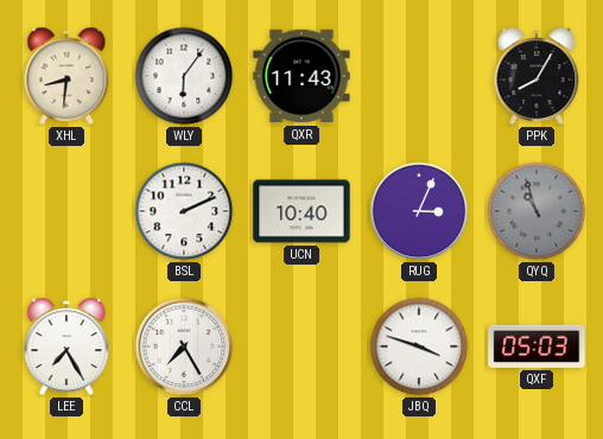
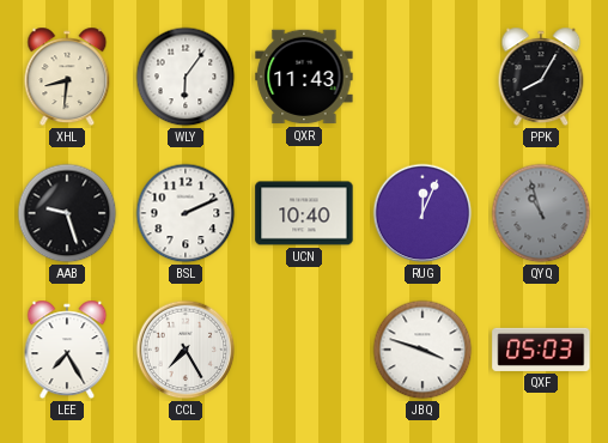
AAB: none -> 9:27 (67, 213)
RUG: 3:04 -> 12:04 (422, 213)
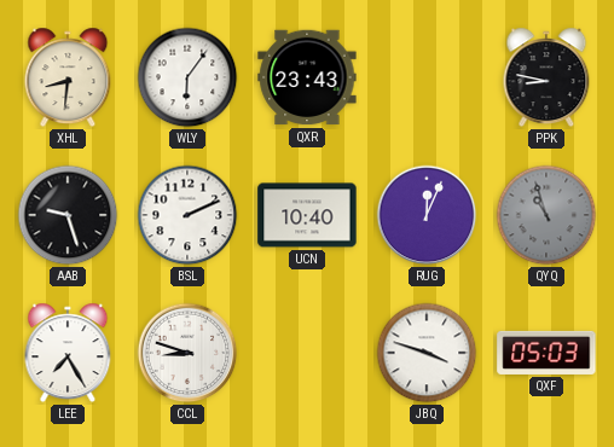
QXR: 11:43 -> 23:43 (307, 77)
PPK: 8:05 -> 8:47 (546, 77)
CCL: 7:25 -> 8:48 (187, 353)
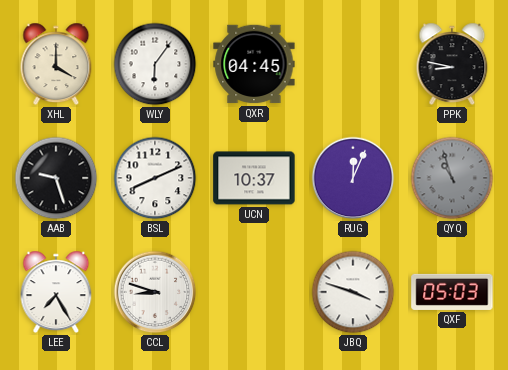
XHL: 8:31 -> 4:00 (56, 64)
QXR: 23:43 -> 04:45 (254, 64)
BSL: 2:11 -> 8:11 (155, 178)
UCN: 10:40 -> 10:37 (254, 178)
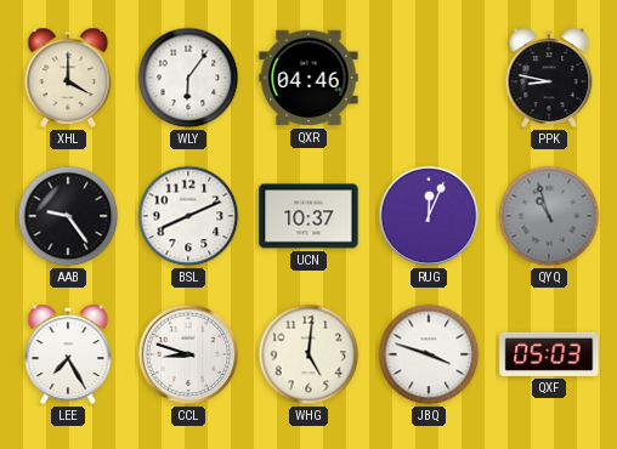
QXR: 04:45 -> 04:46 (308, 78)
AAB: 9:27 -> 9:24 (68, 216)
WHG: none -> 5:01 (308, 354)
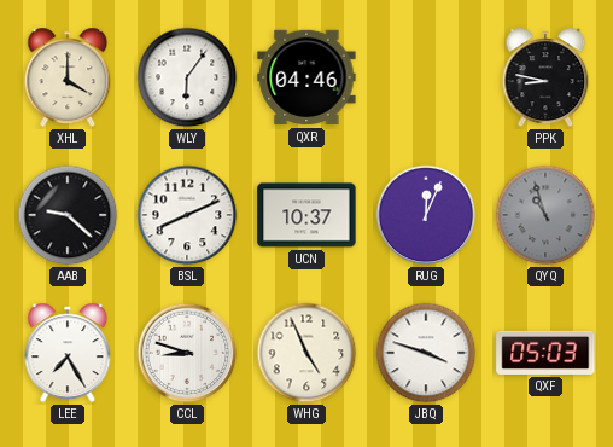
AAB: 9:24 -> 9:22 (68, 215)
WHG: 5:01 -> 4:56 (306, 353)
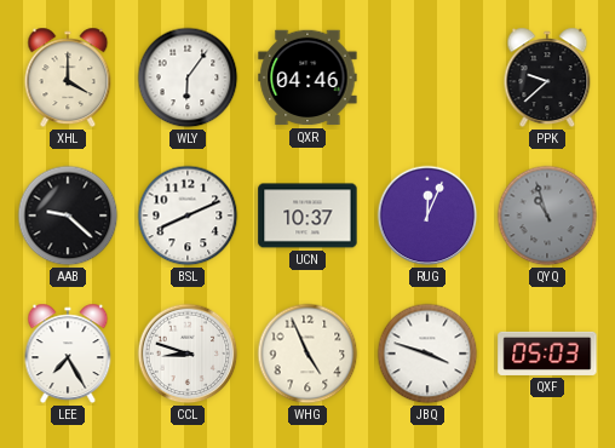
PPK: 8:47 -> 9:38 (547, 77)
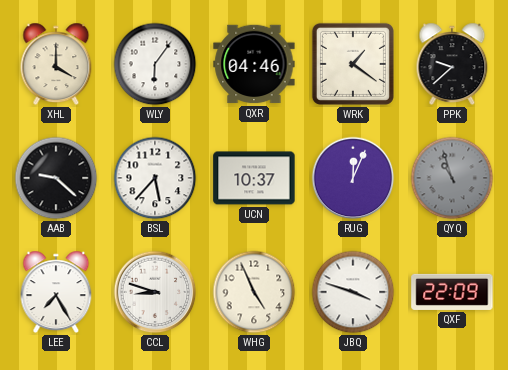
WRK: none -> 1:21 (353, 64)
BSL: 8:11 -> 5:37 (155, 178)
QXF: 05:03 -> 22:09 (452, 292)
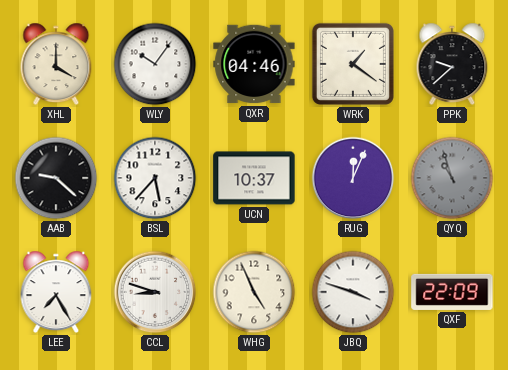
WLY: 6:06 -> 10:06 (155, 64)
